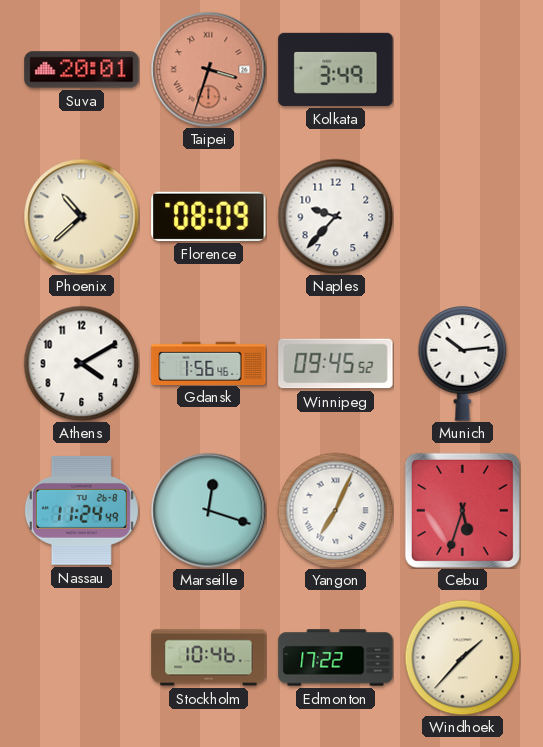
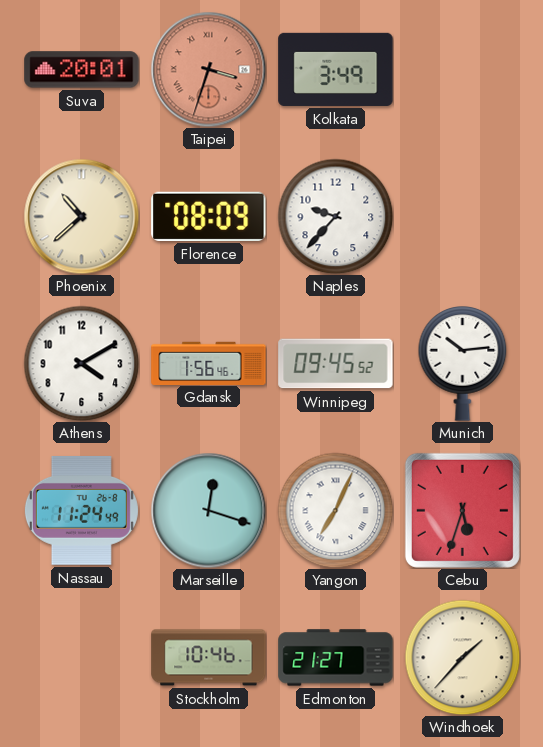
Edmonton: 17:22 -> 21:27 (336, 658)
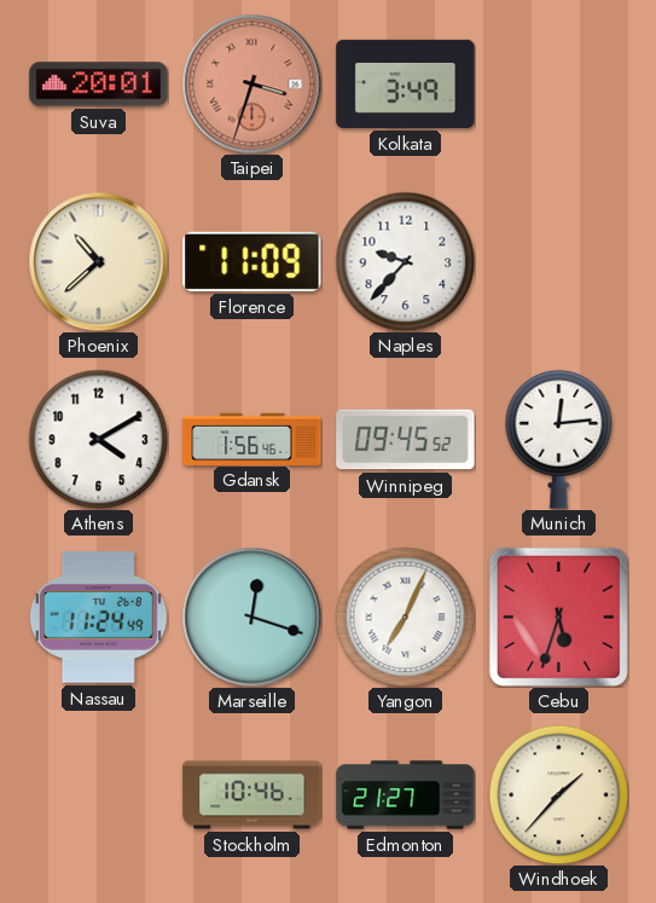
Florence: 08:09 -> 11:09 (252, 261)
Munich: 10:14 -> 12:14 (559, 440)
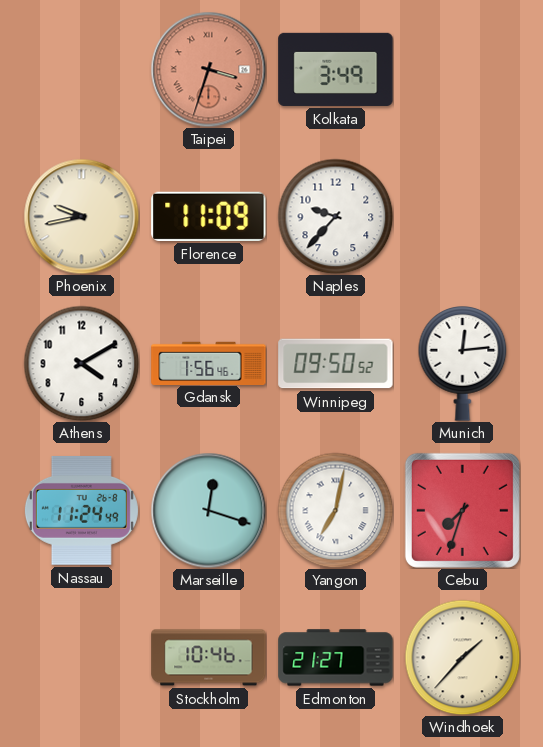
Suva: 20:01 -> none (99, 85)
Phoenix: 10:38 -> 9:43 (81, 216)
Winnipeg: 09:45 -> 09:50 (336, 364)
Yangon: 7:04 -> 7:02 (335, 510)
Cebu: 5:33 -> 7:33 (462, 510)
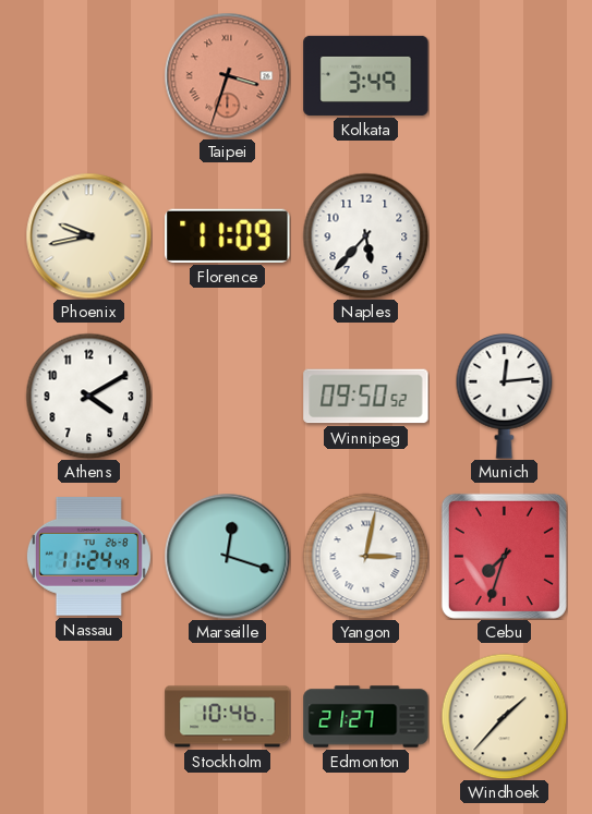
Naples: 9:37 -> 5:37 (365, 235)
Gdansk: 1:56 -> none (209, 363)
Yangon: 7:02 -> 3:02 (365, 556)
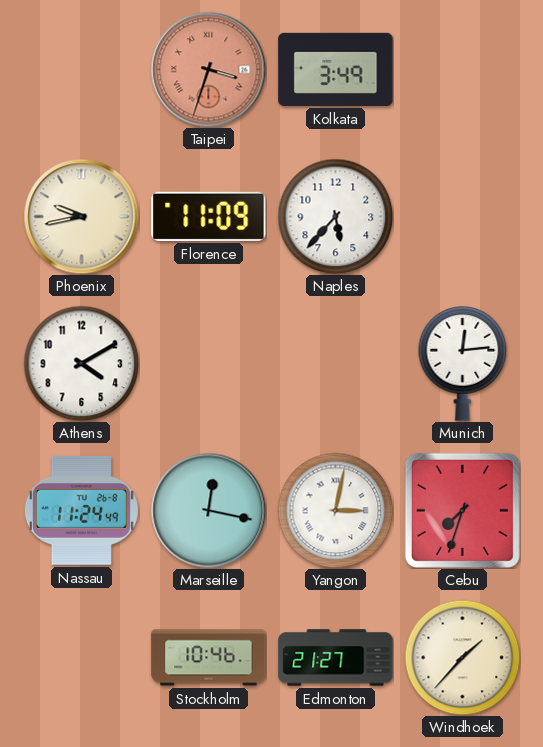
Winnipeg: 09:50 -> none (366, 397)
Marseille: 12:18 -> 12:17 (208, 510)
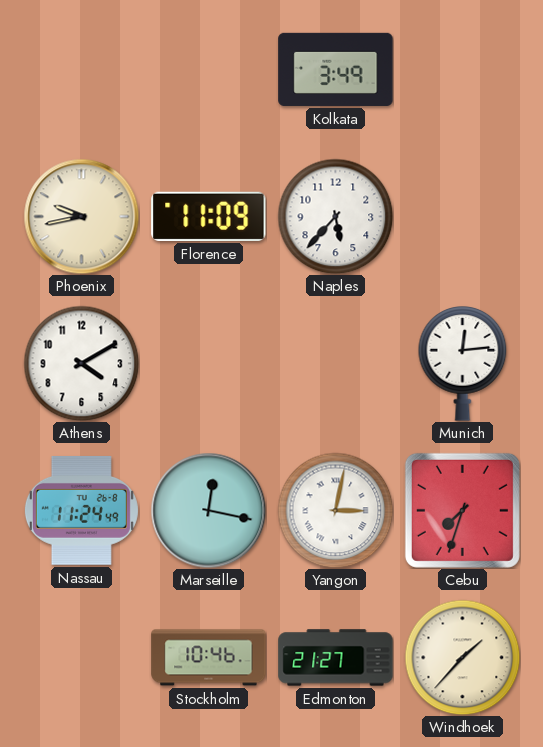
Taipei: 3:33 -> none (208, 69)
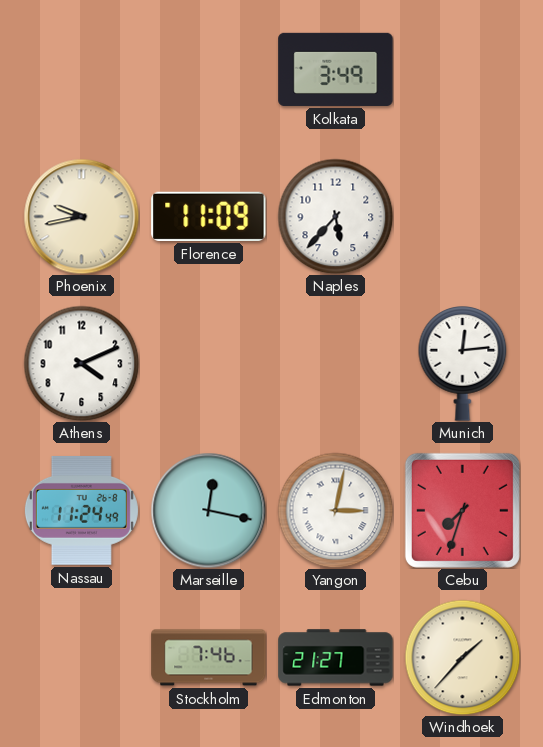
Athens: 4:10 -> 4:11 (81, 363)
Stockholm: 10:46 -> 7:46 (209, 658)
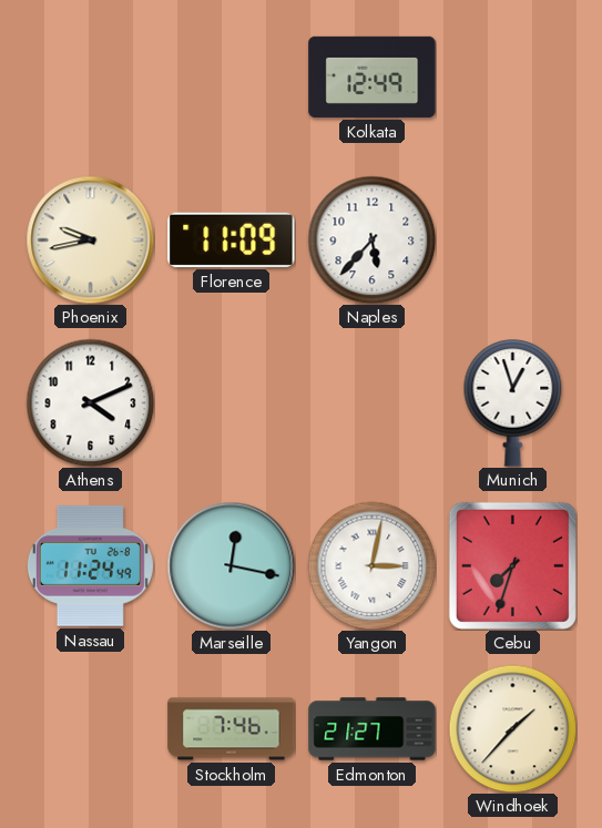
Kolkata: 3:49 -> 12:49 (373, 76)
Munich: 12:14 -> 12:57 (513, 403)
